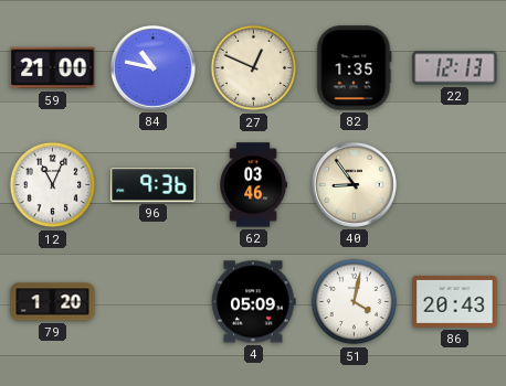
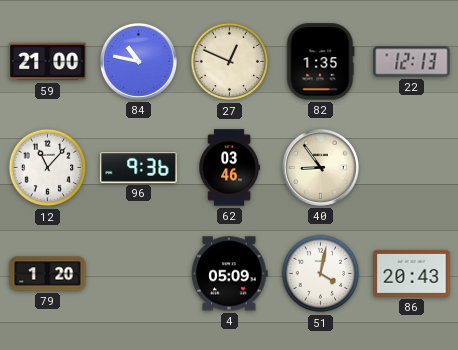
12: 11:04 -> 11:07 (48, 168)
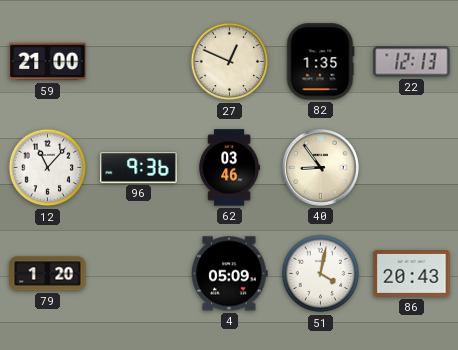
84: 10:47 -> none (138, 61)
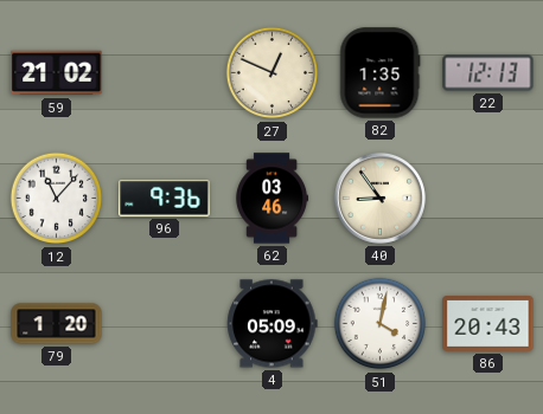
59: 21:00 -> 21:02 (57, 73)
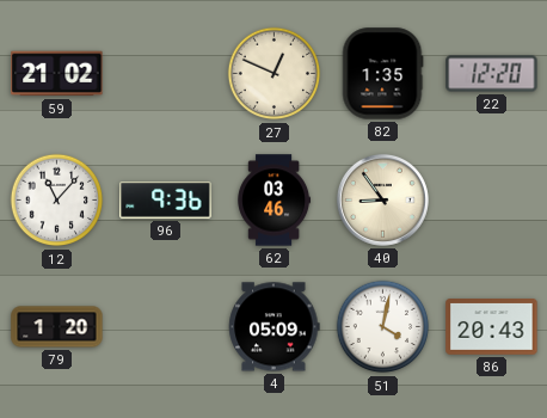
22: 12:13 -> 12:20 (492, 74)
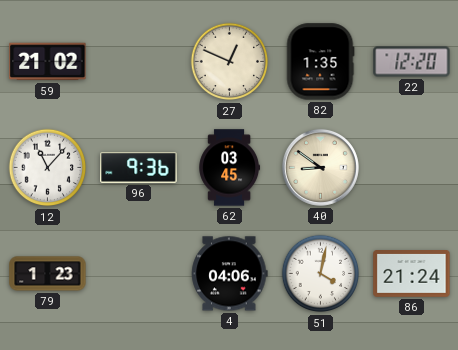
62: 03:46 -> 03:45 (230, 168)
40: 8:54 -> 8:51 (320, 167)
79: 1:20 -> 1:23 (48, 274)
4: 05:09 -> 04:06 (230, 274)
86: 20:43 -> 21:24 (412, 274)
